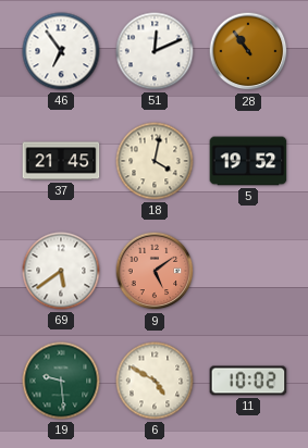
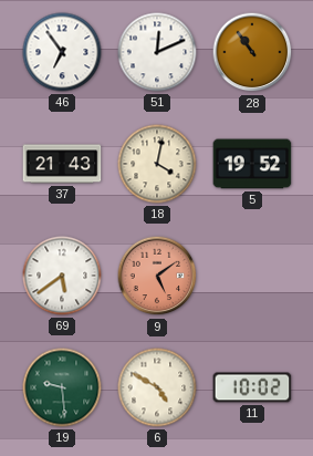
37: 21:45 -> 21:43 (62, 164)
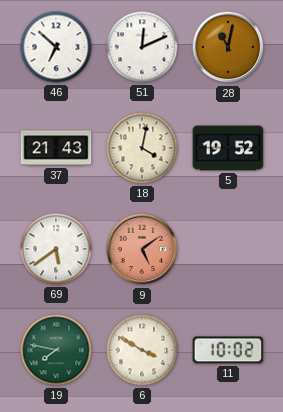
46: 6:54 -> 6:52 (56, 47)
28: 10:54 -> 11:02 (228, 47)
19: 9:29 -> 7:47 (56, 350)
6: 4:50 -> 3:50 (142, 350)
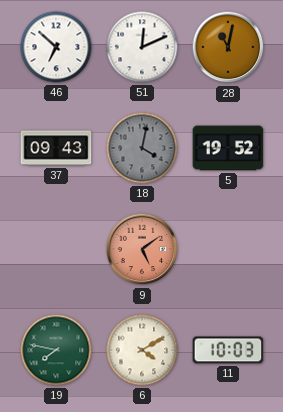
37: 21:43 -> 09:43 (56, 148)
18 dial: cream -> grey (142, 148)
69: 5:39 -> none (56, 249)
6: 3:50 -> 4:10 (142, 350)
11: 10:02 -> 10:03 (228, 350)
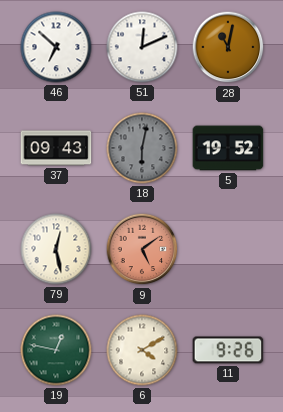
18: 4:02 -> 6:02 (142, 148)
79: none -> 12:28 (56, 249)
19: 7:47 -> 12:47 (56, 350)
11: 10:03 -> 9:26 (228, 350)
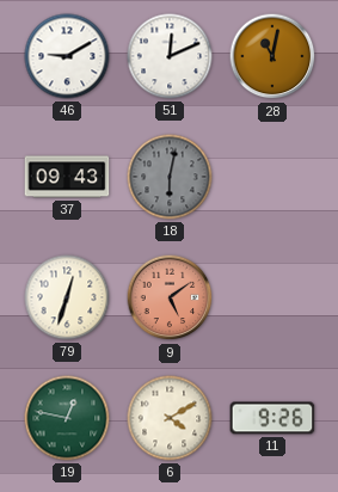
46: 6:52 -> 9:10 (67, 56)
5: 19:52 -> none (228, 148)
79: 12:28 -> 12:33 (67, 297)
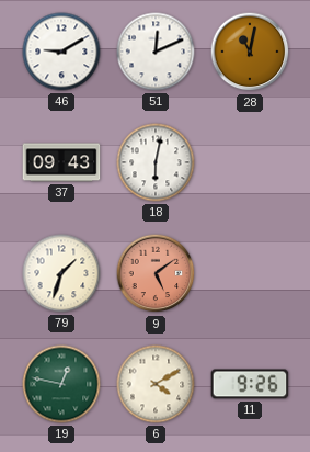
18 dial: grey -> white (156, 162)
79: 12:33 -> 1:33 (61, 273)
